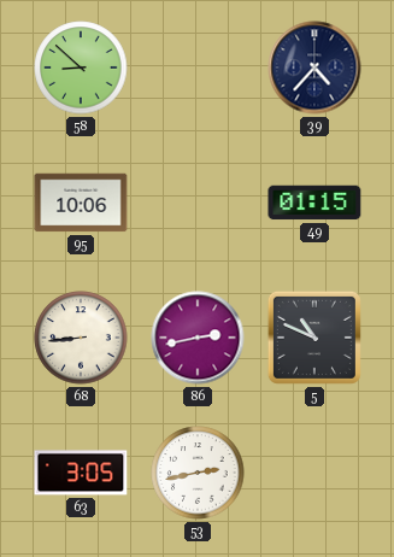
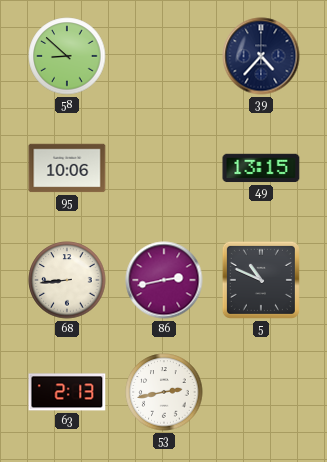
49: 01:15 -> 13:15 (261, 168)
63: 3:05 -> 2:13 (67, 392)
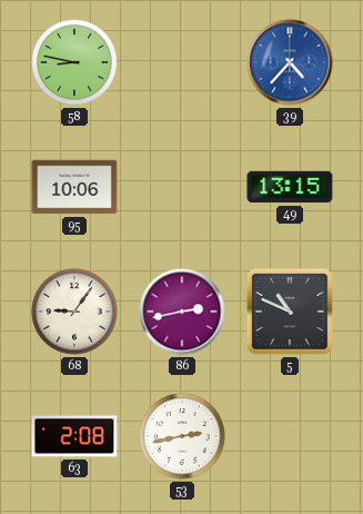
58: 8:52 -> 8:47 (74, 62)
39 dial: navy -> blue (290, 62)
68: 8:44 -> 9:06 (74, 312)
63: 2:13 -> 2:08 (74, 436)
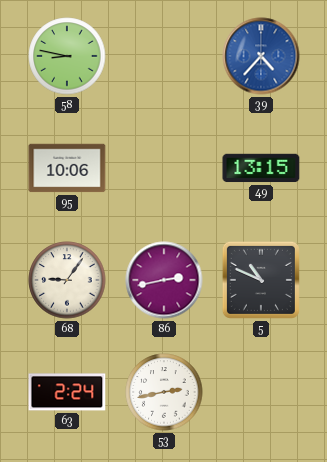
63: 2:08 -> 2:24 (67, 392)
